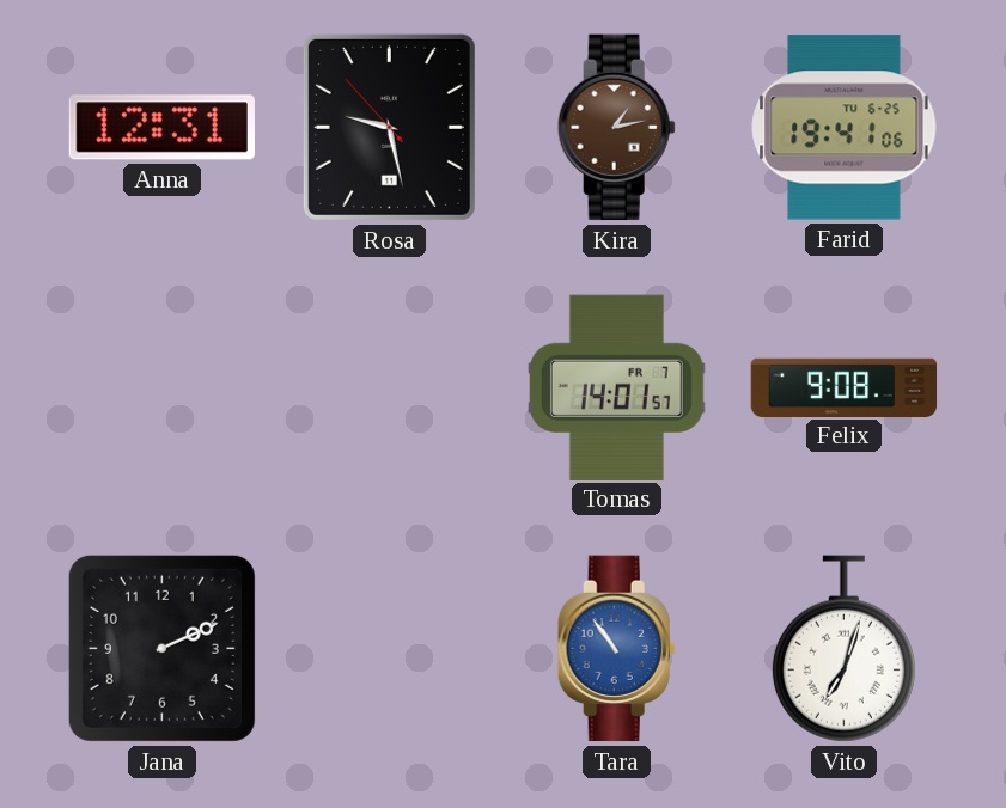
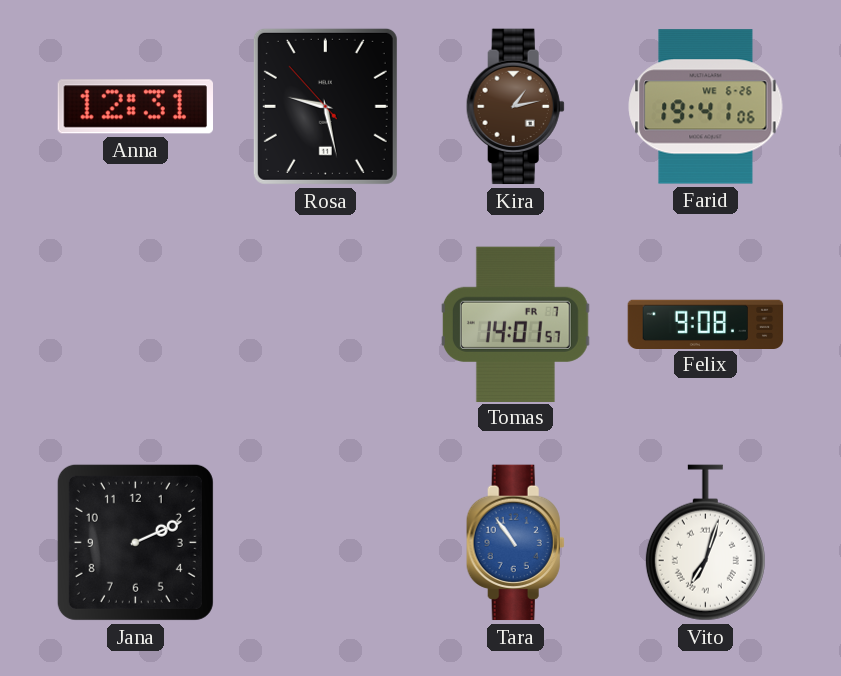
Farid date: TU 6-25 -> WE 6-26 (706, 107)
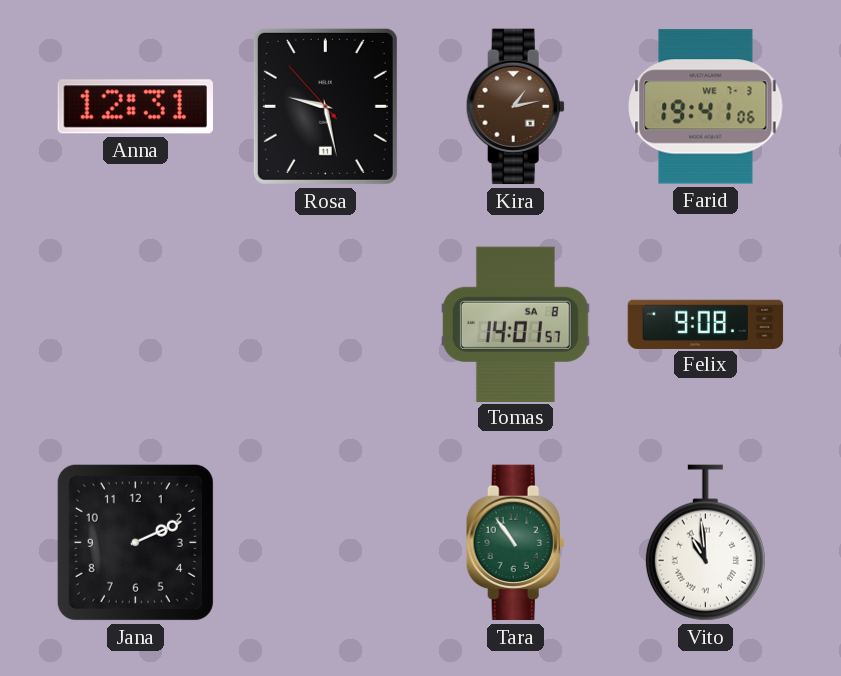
Farid date: WE 6-26 -> WE 7-3 (706, 107)
Tomas date: FR 7 -> SA 8 (515, 324)
Tara dial: blue -> green (515, 543)
Vito: 7:03 -> 10:59 (705, 543)
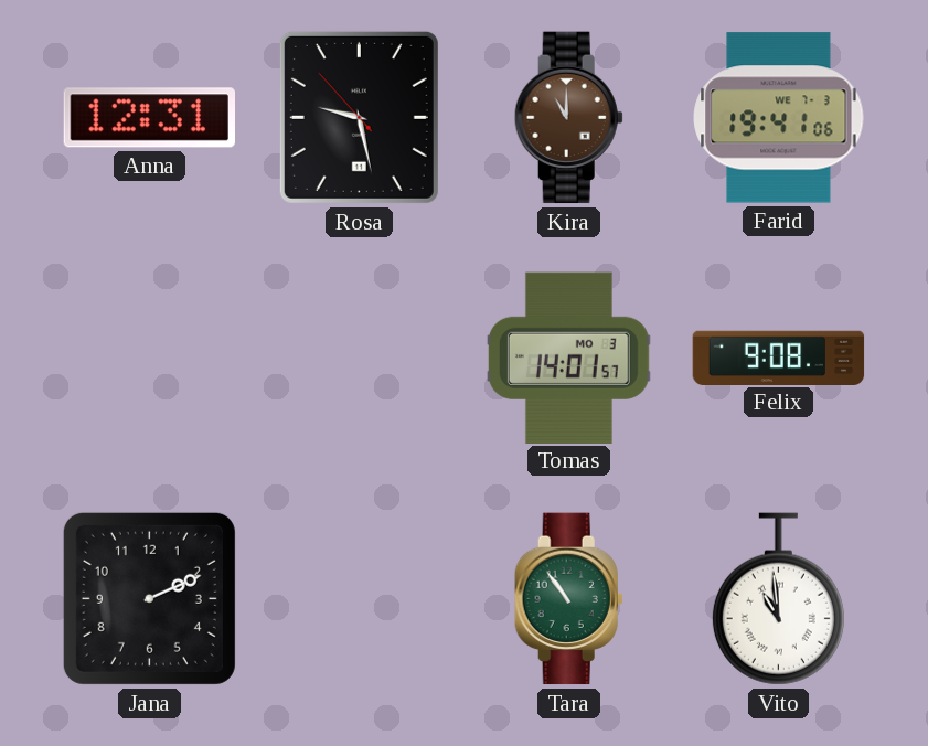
Kira: 1:13 -> 11:00 (568, 118)
Tomas date: SA 8 -> MO 3 (568, 358)
